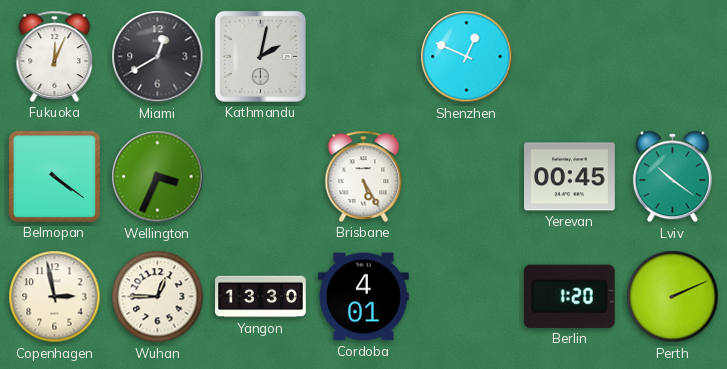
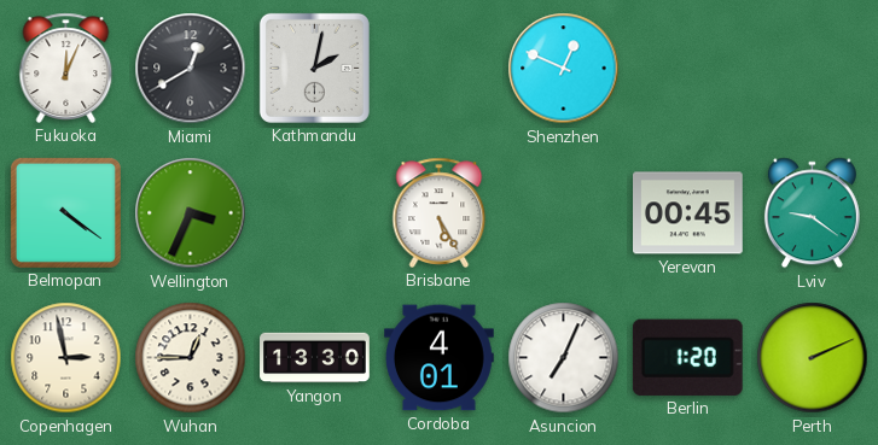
Lviv: 10:21 -> 9:21 (812, 213)
Asuncion: none -> 7:04 (564, 358)
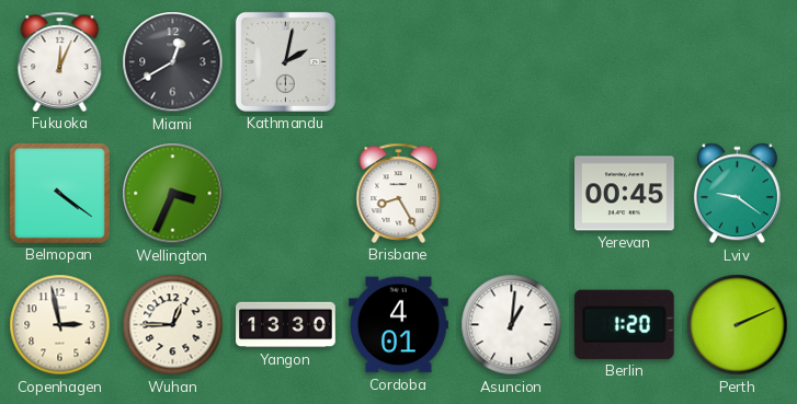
Shenzhen: 12:49 -> none (564, 69)
Brisbane: 5:25 -> 8:25 (399, 193)
Asuncion: 7:04 -> 1:01 (512, 325)
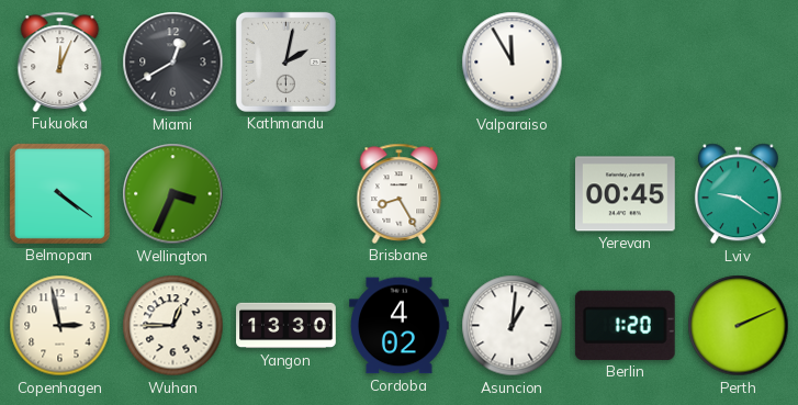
Valparaiso: none -> 11:55 (513, 63)
Cordoba: 4:01 -> 4:02 (400, 326)
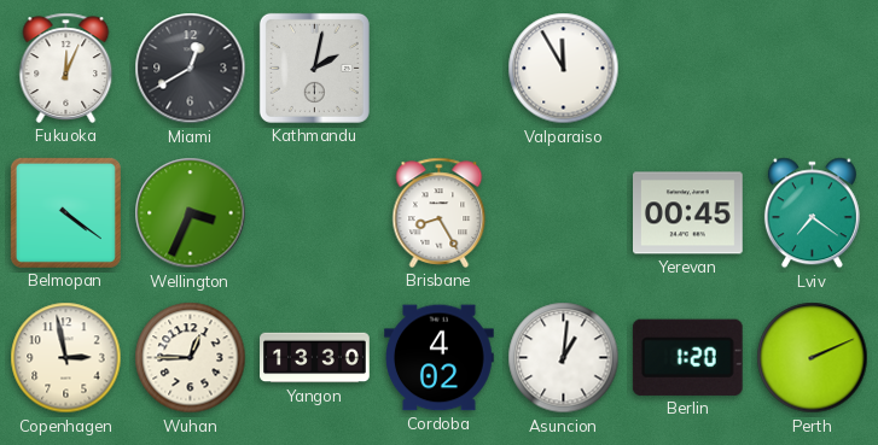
Lviv: 9:21 -> 7:21 (812, 213)
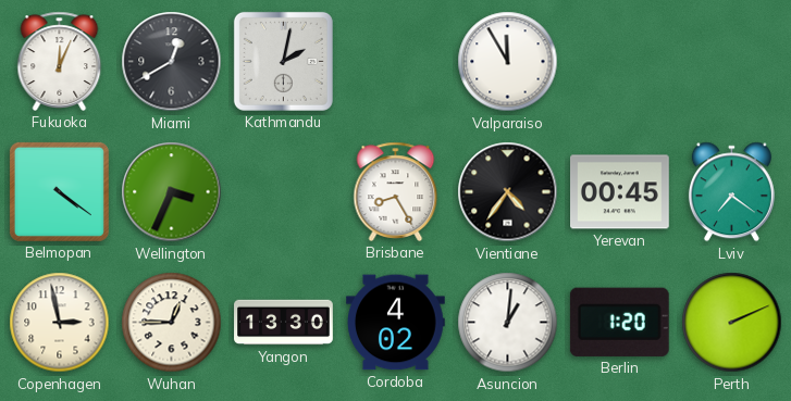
Vientiane: none -> 4:36 (508, 192)
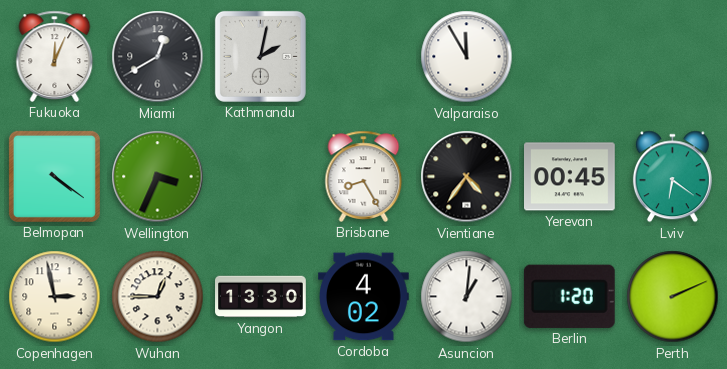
Lviv: 7:21 -> 6:21 (672, 177)
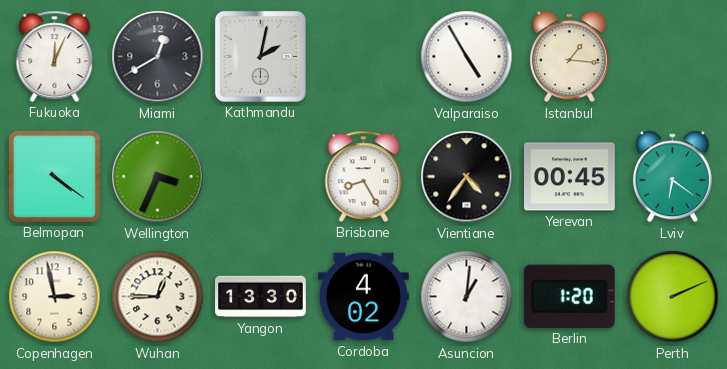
Valparaiso: 11:55 -> 4:55 (467, 57)
Istanbul: none -> 1:16 (569, 57)
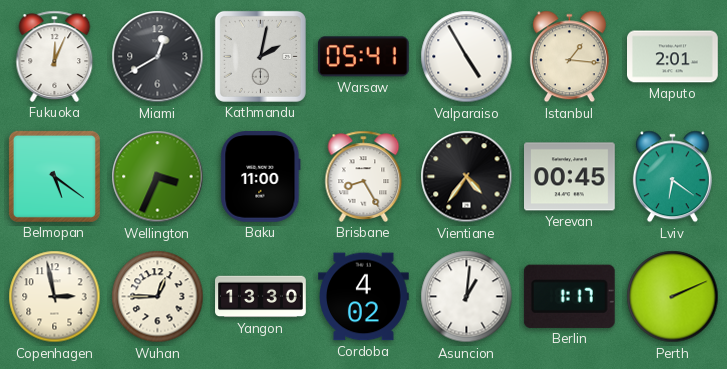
Warsaw: none -> 05:41 (363, 57)
Maputo: none -> 2:01 (673, 57)
Belmopan: 4:21 -> 5:21 (54, 176)
Baku: none -> 11:00 (261, 177)
Berlin: 1:20 -> 1:17 (569, 296)
